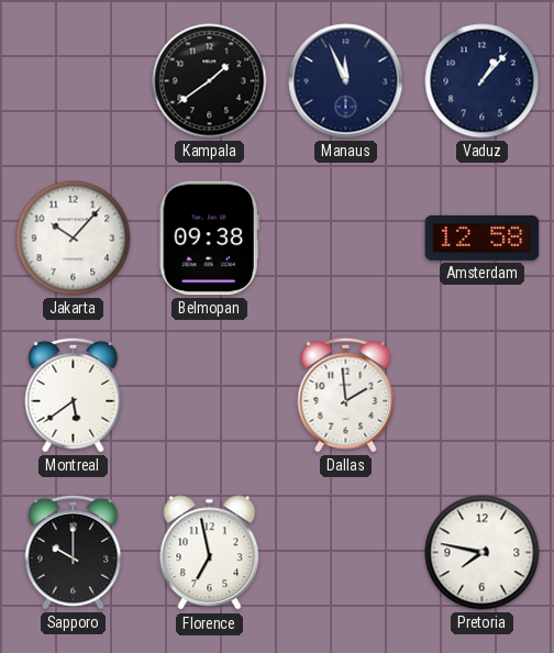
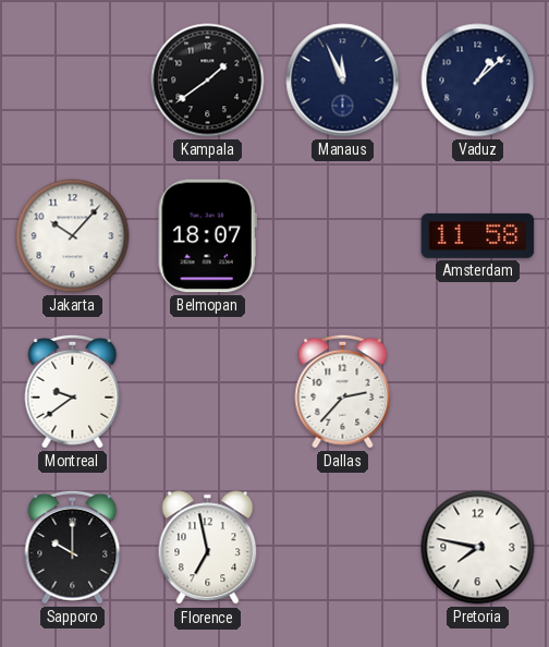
Vaduz: 1:07 -> 1:08 (478, 81)
Belmopan: 09:38 -> 18:07 (207, 236)
Amsterdam: 12:58 -> 11:58 (478, 235)
Montreal: 5:39 -> 9:39 (73, 391)
Dallas: 1:59 -> 2:37 (343, 391)
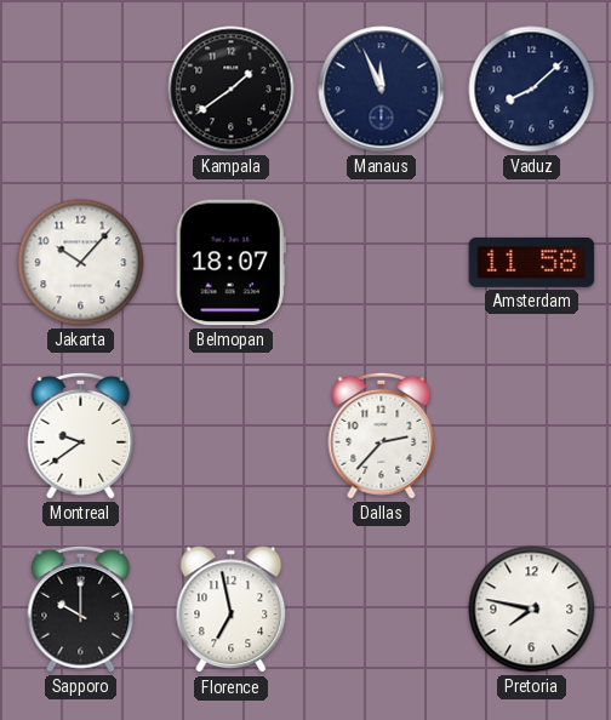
Vaduz: 1:08 -> 8:08 (532, 90)
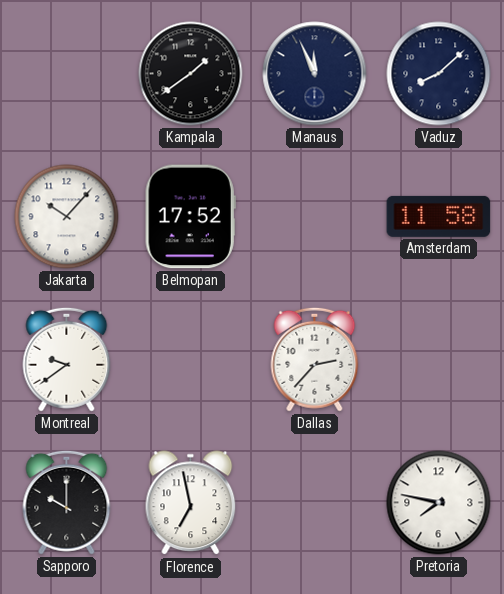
Belmopan: 18:07 -> 17:52 (190, 217)
